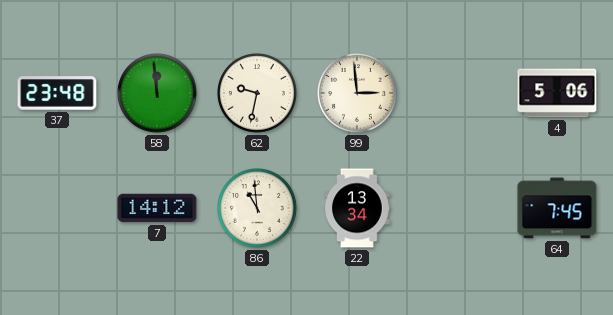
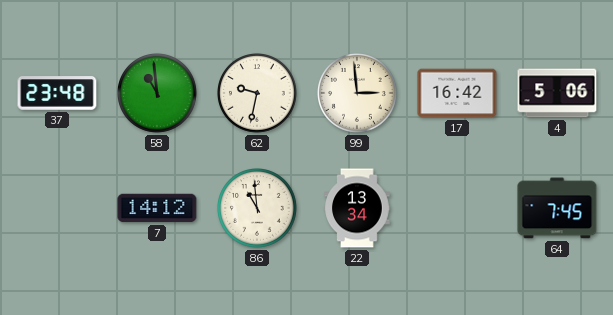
58: 11:59 -> 10:59 (158, 94)
17: none -> 16:42 (457, 93)
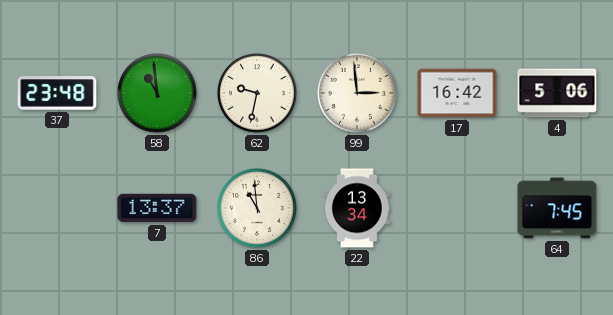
7: 14:12 -> 13:37 (157, 208)
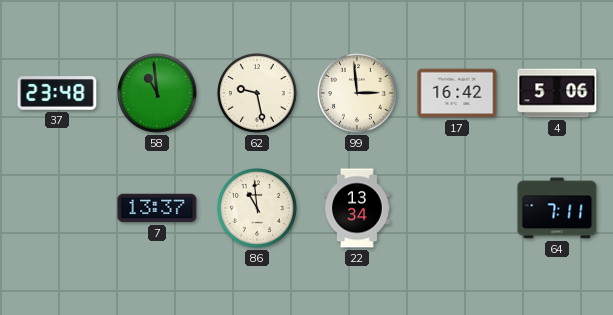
62: 9:32 -> 9:28 (258, 94)
64: 7:45 -> 7:11 (557, 208)
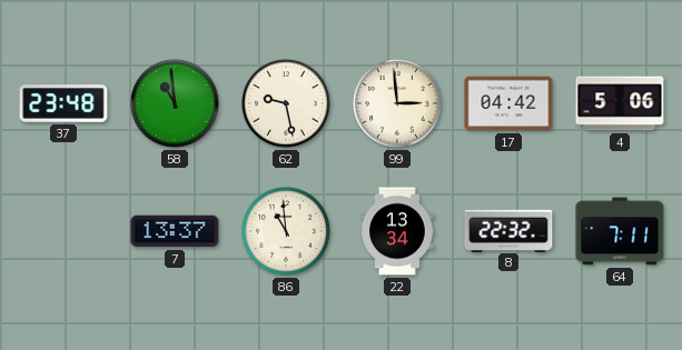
17: 16:42 -> 04:42 (508, 103)
8: none -> 22:32 (508, 230)
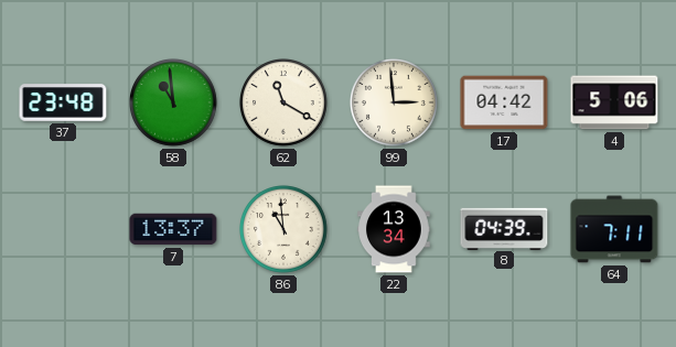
62: 9:28 -> 11:20 (285, 104)
8: 22:32 -> 04:39 (504, 228)
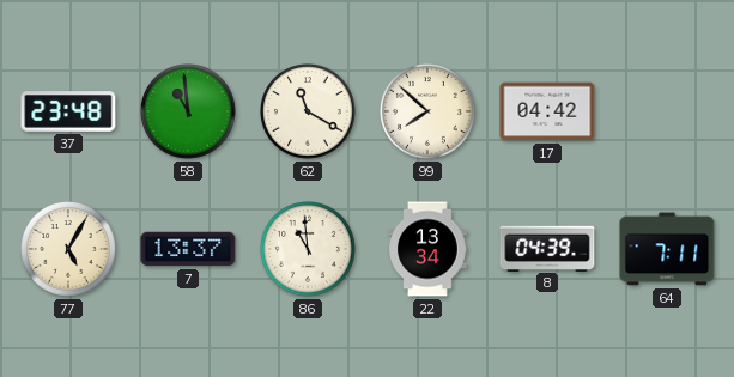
99: 2:59 -> 7:52 (429, 113)
4: 5:06 -> none (614, 102)
77: none -> 5:05 (69, 250)
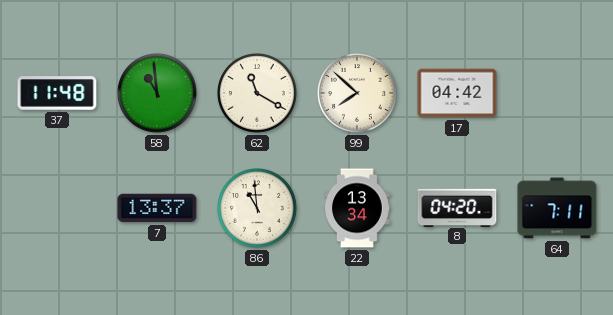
37: 23:48 -> 11:48 (57, 93)
77: 5:05 -> none (69, 250)
8: 04:39 -> 04:20 (457, 207)
